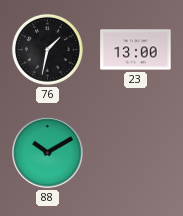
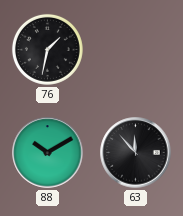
23: 13:00 -> none (136, 50)
63: none -> 11:53 (136, 153)
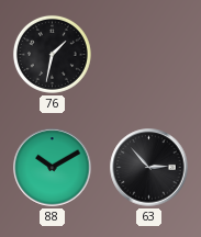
63: 11:53 -> 2:53 (149, 168)
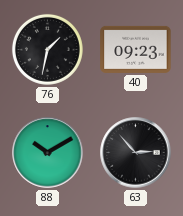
40: none -> 09:23 (136, 49)
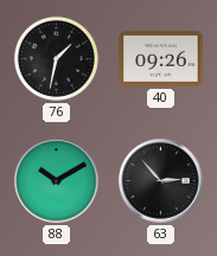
40: 09:23 -> 09:26 (161, 58)
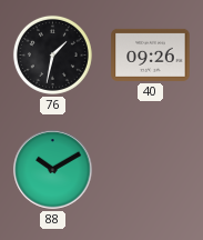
63: 2:53 -> none (161, 181)
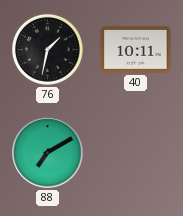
40: 09:26 -> 10:11 (136, 49)
88: 10:10 -> 7:10 (48, 153)
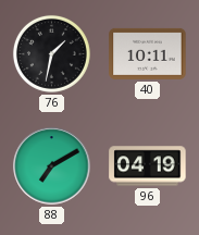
96: none -> 04:19 (148, 166)
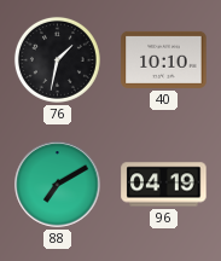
40: 10:11 -> 10:10 (164, 59)
